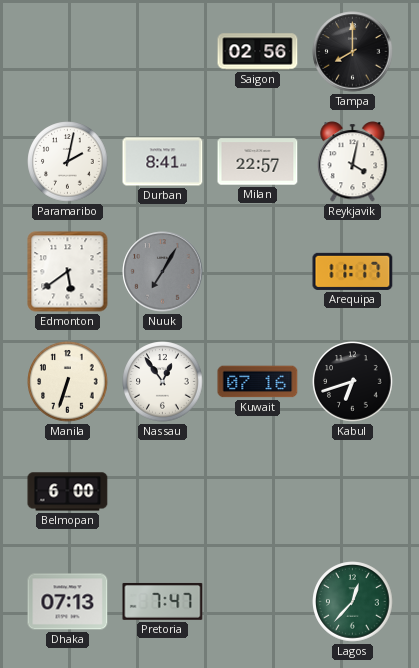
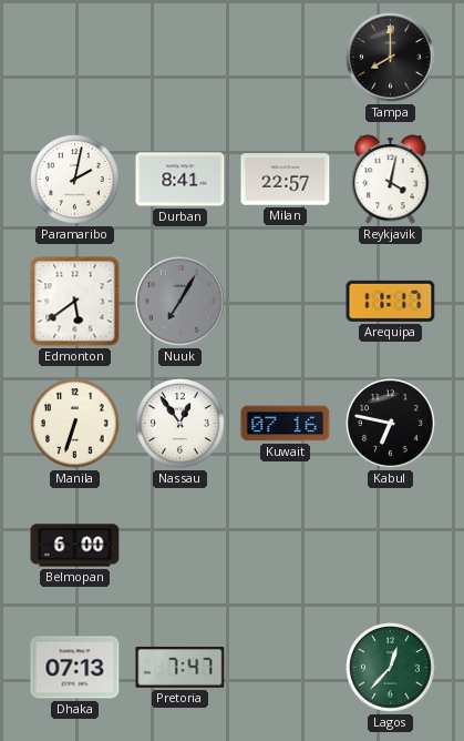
Saigon: 02:56 -> none (258, 52)
Kabul: 6:42 -> 6:47 (391, 424)
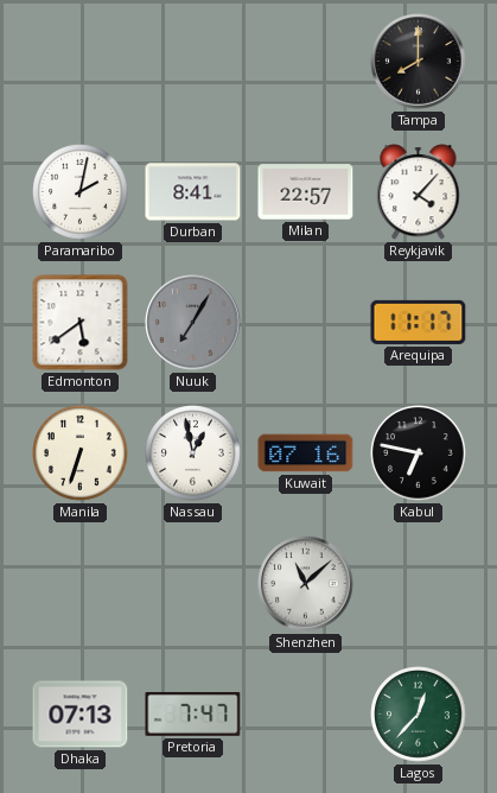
Reykjavik: 4:02 -> 4:07 (419, 192)
Nassau: 12:54 -> 12:58 (193, 453)
Belmopan: 6:00 -> none (75, 546)
Shenzhen: none -> 11:08 (306, 584)
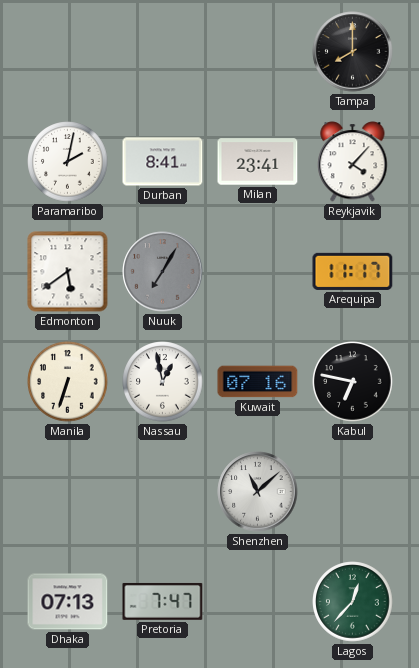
Milan: 22:57 -> 23:41 (258, 162)
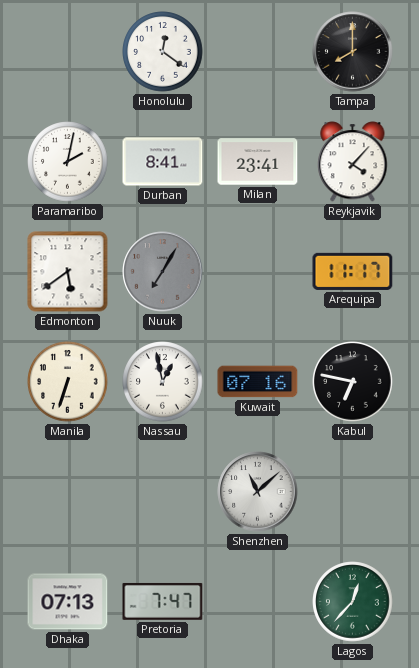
Honolulu: none -> 12:21 (163, 52)
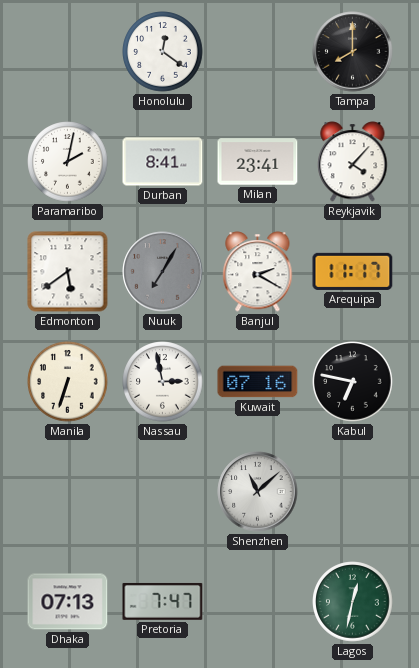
Banjul: none -> 2:20 (258, 272)
Nassau: 12:58 -> 2:58 (163, 382)
Lagos: 12:37 -> 12:32 (353, 602)
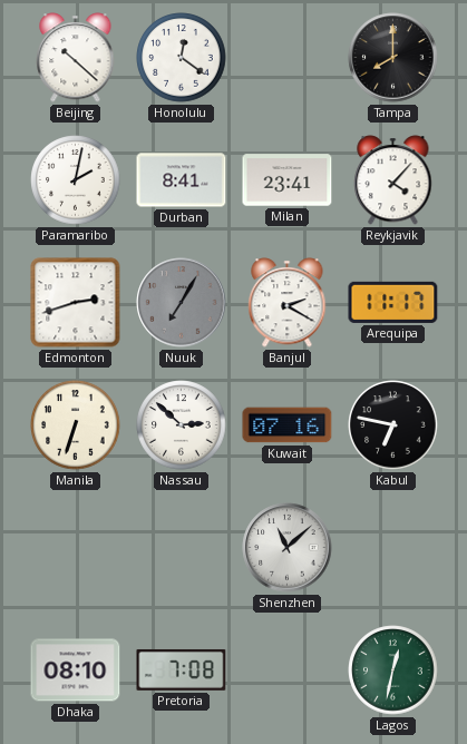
Beijing: none -> 10:22 (76, 58)
Edmonton: 5:39 -> 2:42 (76, 303)
Nassau: 2:58 -> 2:52 (182, 425)
Dhaka: 07:13 -> 08:10 (76, 670)
Pretoria: 7:47 -> 7:08 (182, 670)
